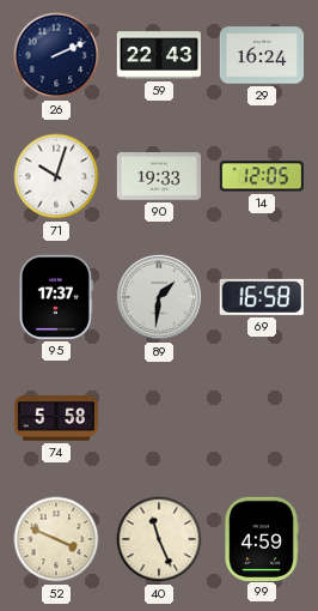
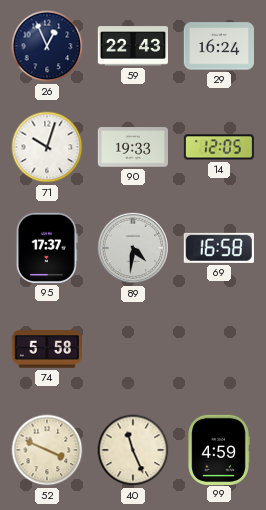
26: 2:11 -> 12:56 (47, 46)
89: 1:31 -> 4:31 (133, 248)
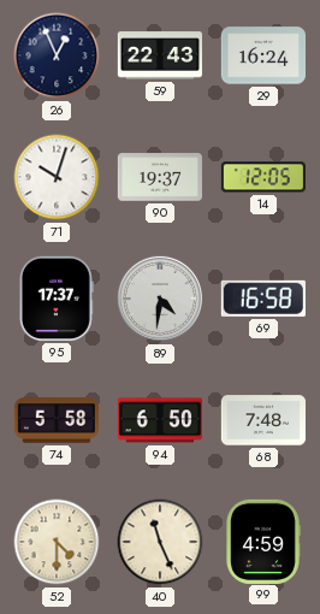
90: 19:33 -> 19:37 (159, 177)
94: none -> 6:50 (159, 420)
68: none -> 7:48 (262, 420)
52: 3:49 -> 4:30 (57, 542)
